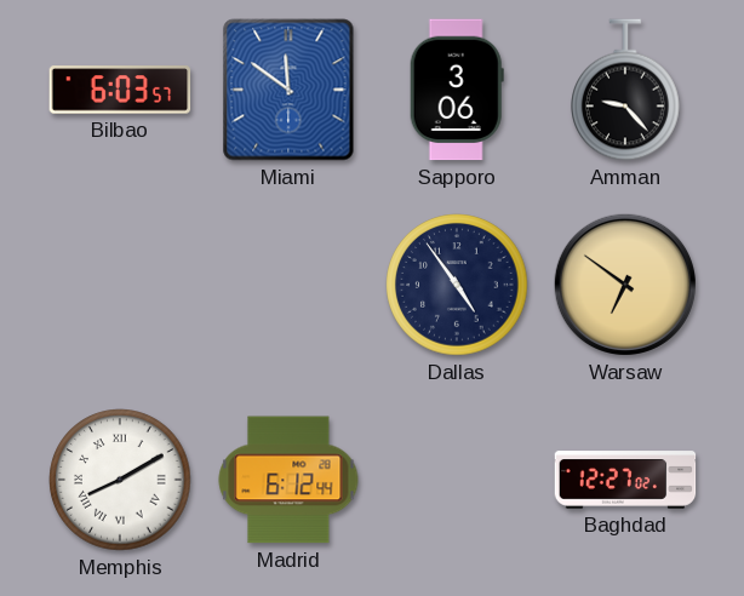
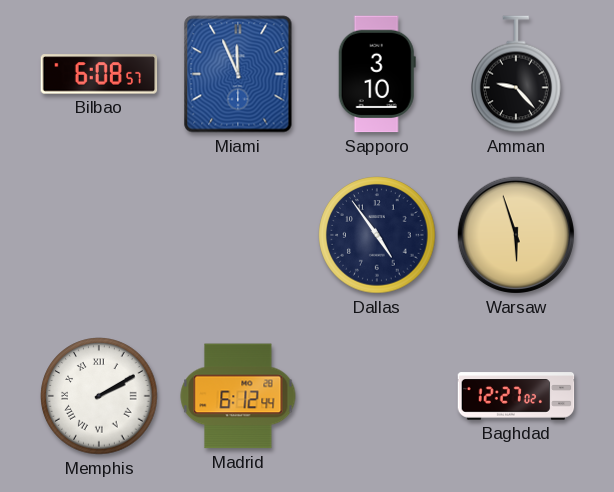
Bilbao: 6:03 -> 6:08 (99, 74)
Miami: 11:51 -> 11:56 (238, 74)
Sapporo: 3:06 -> 3:10 (377, 74)
Warsaw: 6:51 -> 5:57 (516, 235)
Memphis: 8:10 -> 2:10 (99, 396)
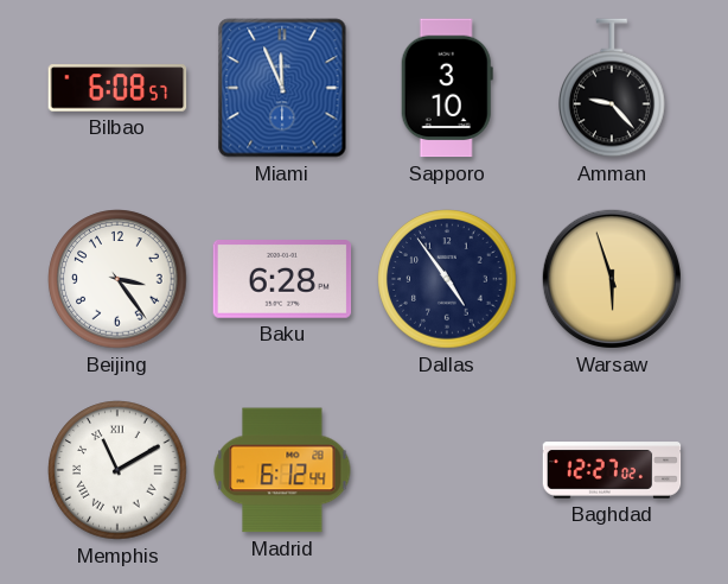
Beijing: none -> 3:24 (117, 279)
Baku: none -> 6:28 (282, 280)
Memphis: 2:10 -> 11:10 (117, 470)
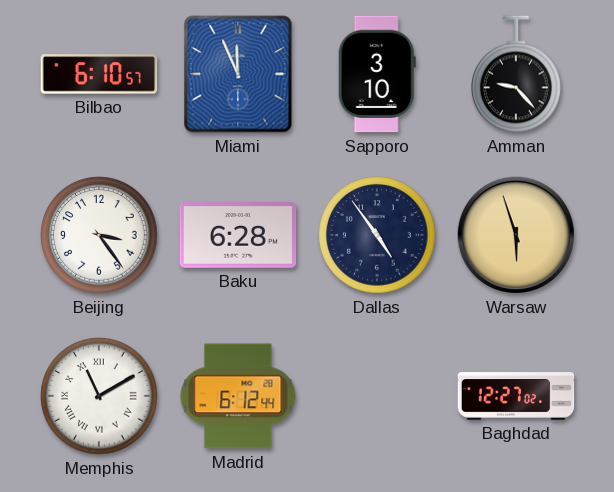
Bilbao: 6:08 -> 6:10 (99, 74)
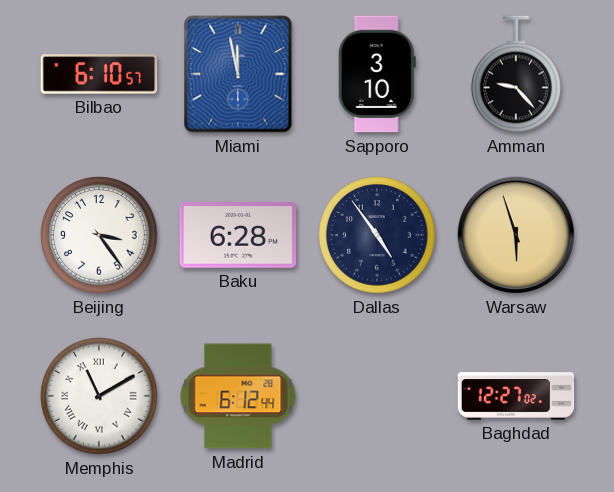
Miami: 11:56 -> 11:58 (238, 74)
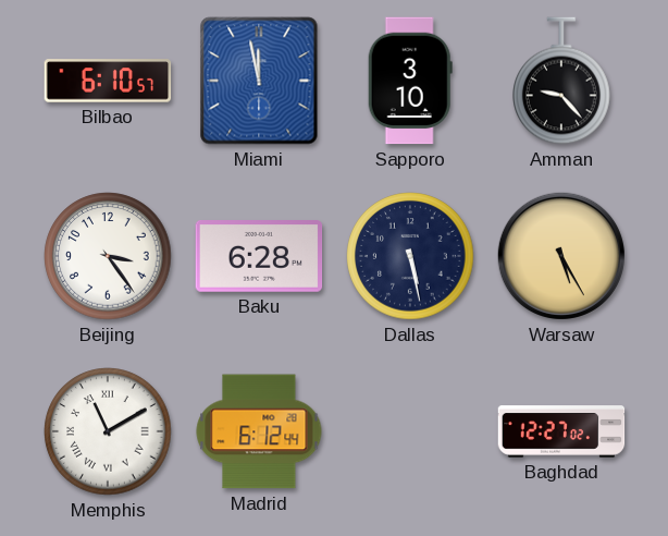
Dallas: 4:54 -> 5:28 (410, 256)
Warsaw: 5:57 -> 5:25 (561, 256)
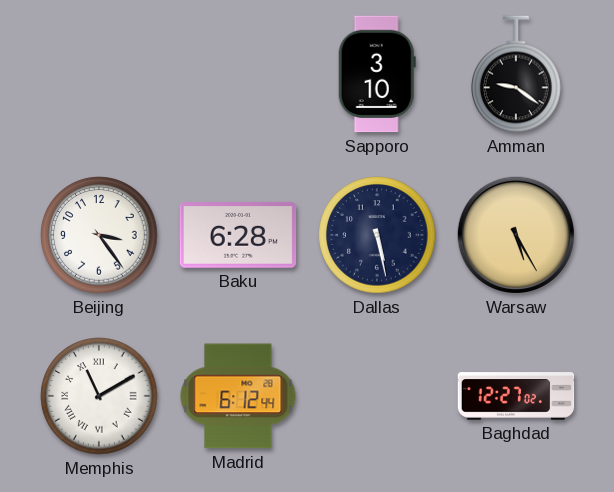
Bilbao: 6:10 -> none (108, 81)
Miami: 11:58 -> none (259, 81)
Amman: 9:23 -> 9:21 (516, 74)
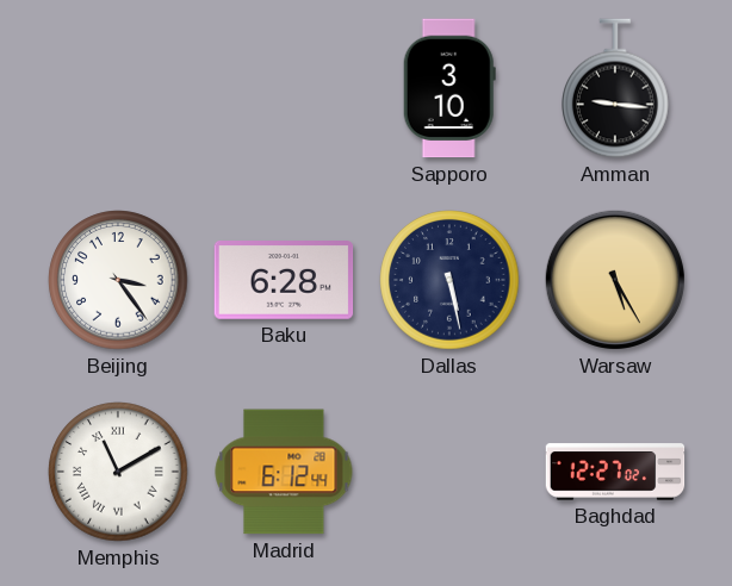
Amman: 9:21 -> 9:16 (615, 88)
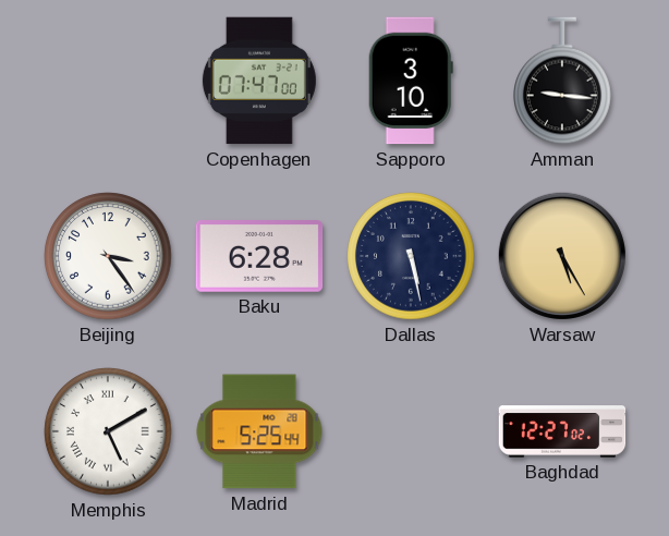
Copenhagen: none -> 07:47 (259, 81)
Memphis: 11:10 -> 5:10 (108, 431)
Madrid: 6:12 -> 5:25 (259, 431)
